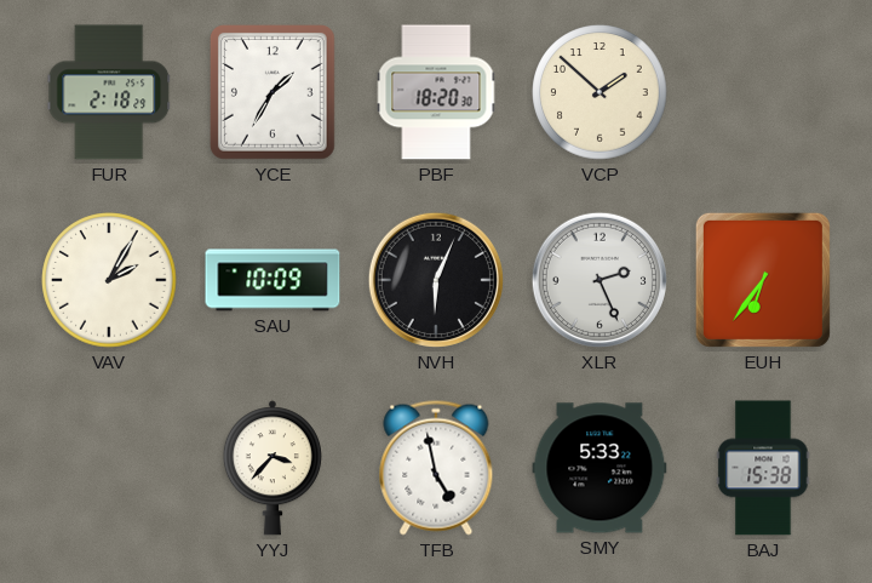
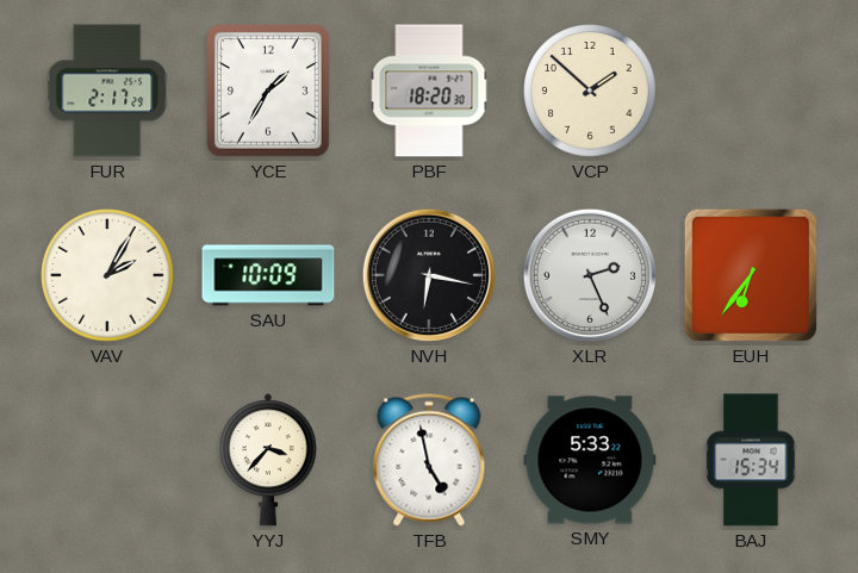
FUR: 2:18 -> 2:17 (107, 91)
NVH: 6:04 -> 6:17 (429, 275)
BAJ: 15:38 -> 15:34 (751, 460)
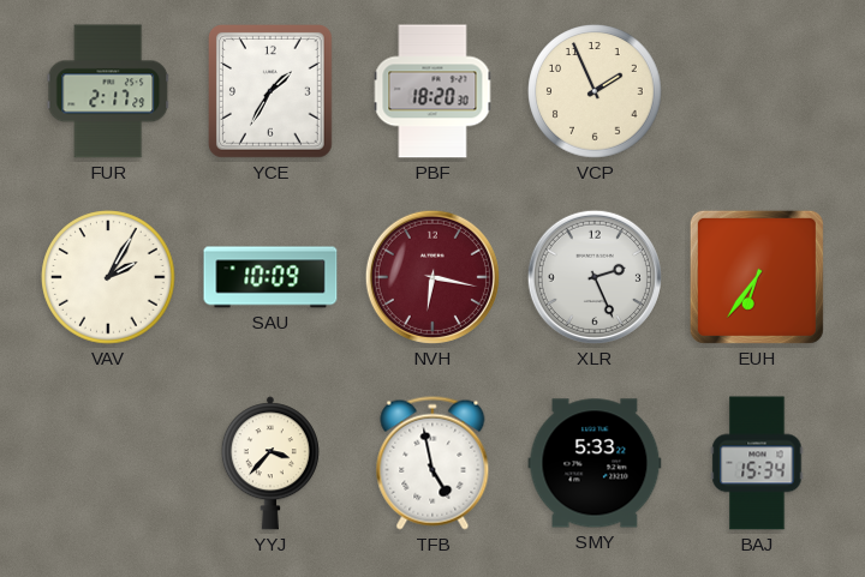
VCP: 1:52 -> 1:56 (595, 91)
NVH dial: black -> burgundy (432, 277)
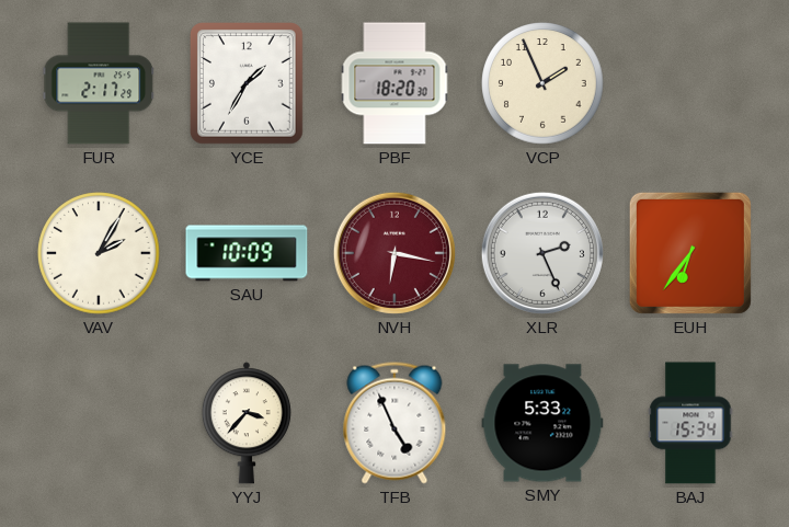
TFB: 4:58 -> 4:56 (395, 423)
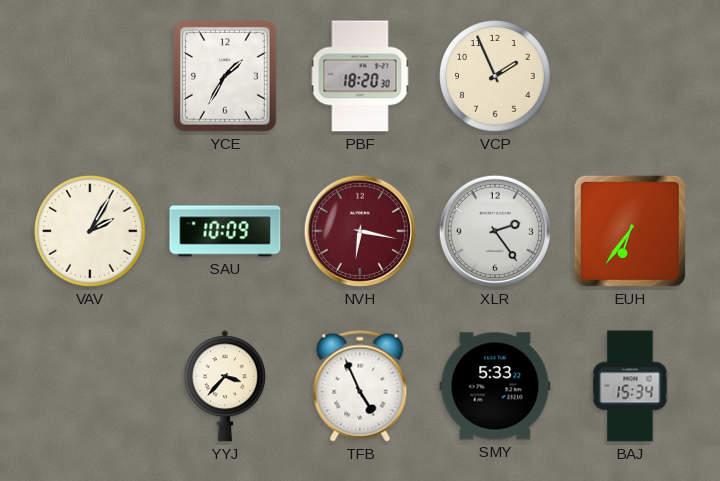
FUR: 2:17 -> none (99, 83)
XLR: 2:26 -> 2:24 (495, 231)
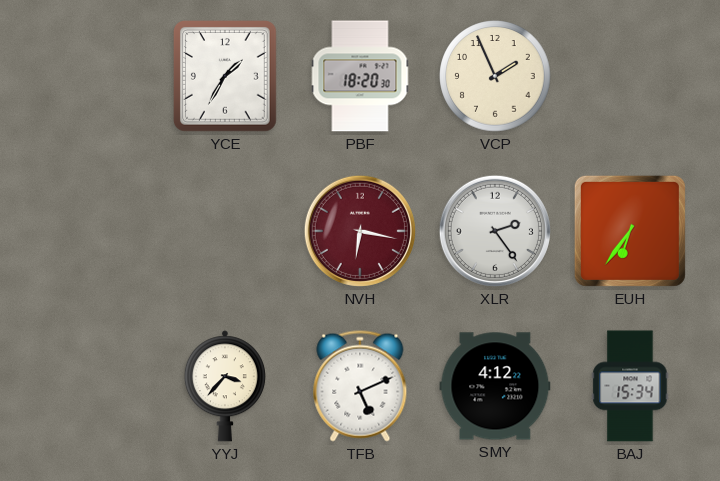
VAV: 2:05 -> none (90, 231)
SAU: 10:09 -> none (225, 231)
TFB: 4:56 -> 5:11 (360, 386)
SMY: 5:33 -> 4:12 (495, 386)
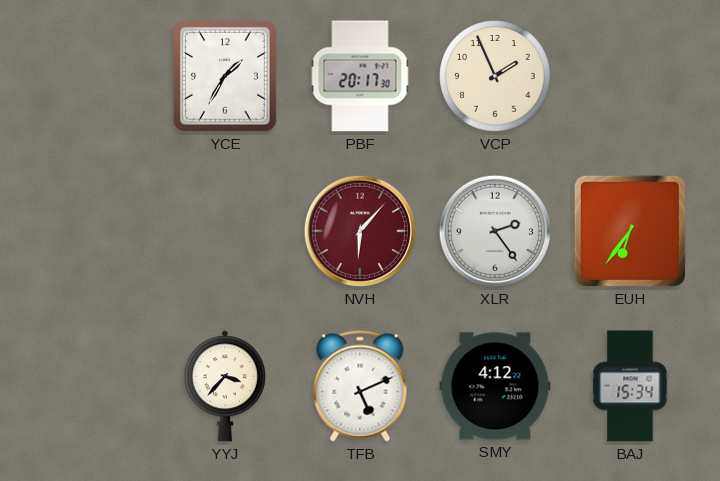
PBF: 18:20 -> 20:17 (360, 76)
NVH: 6:17 -> 6:07 (360, 231)
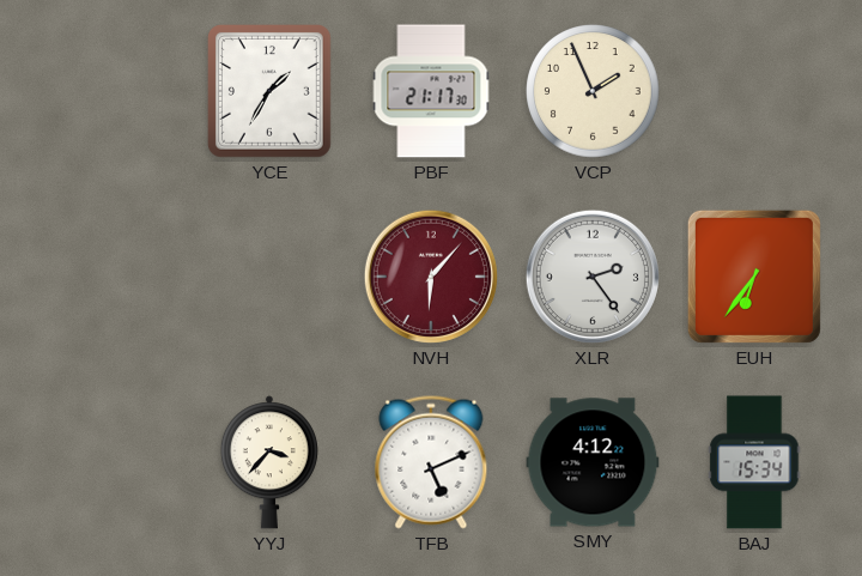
PBF: 20:17 -> 21:17 (431, 91)
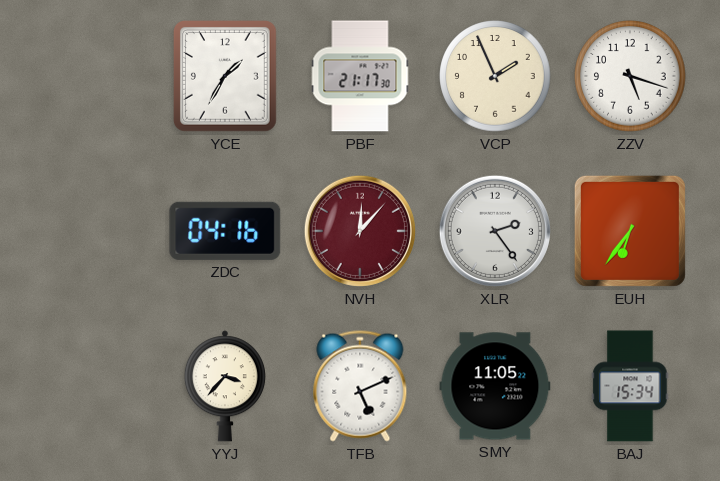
ZZV: none -> 5:18 (630, 76)
ZDC: none -> 04:16 (225, 231)
NVH: 6:07 -> 12:07 (360, 231)
SMY: 4:12 -> 11:05 (495, 386)
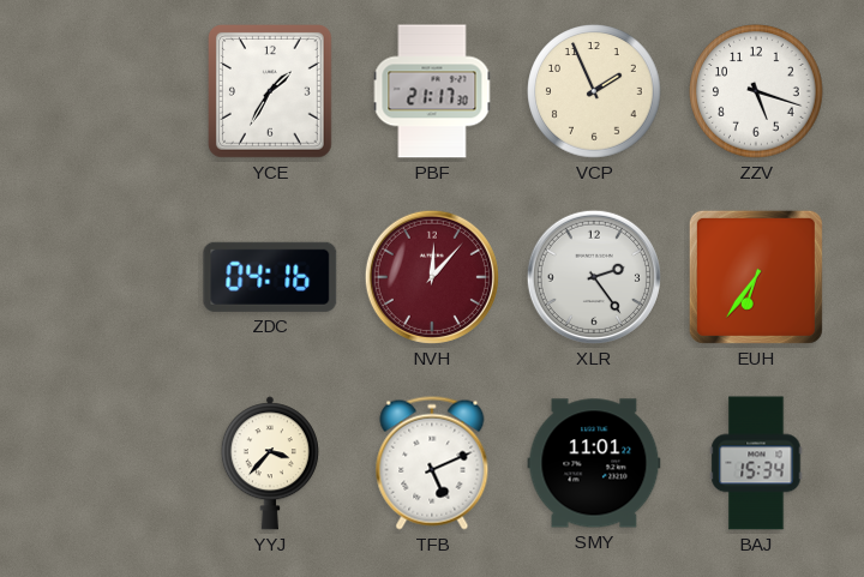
SMY: 11:05 -> 11:01 (594, 463)
